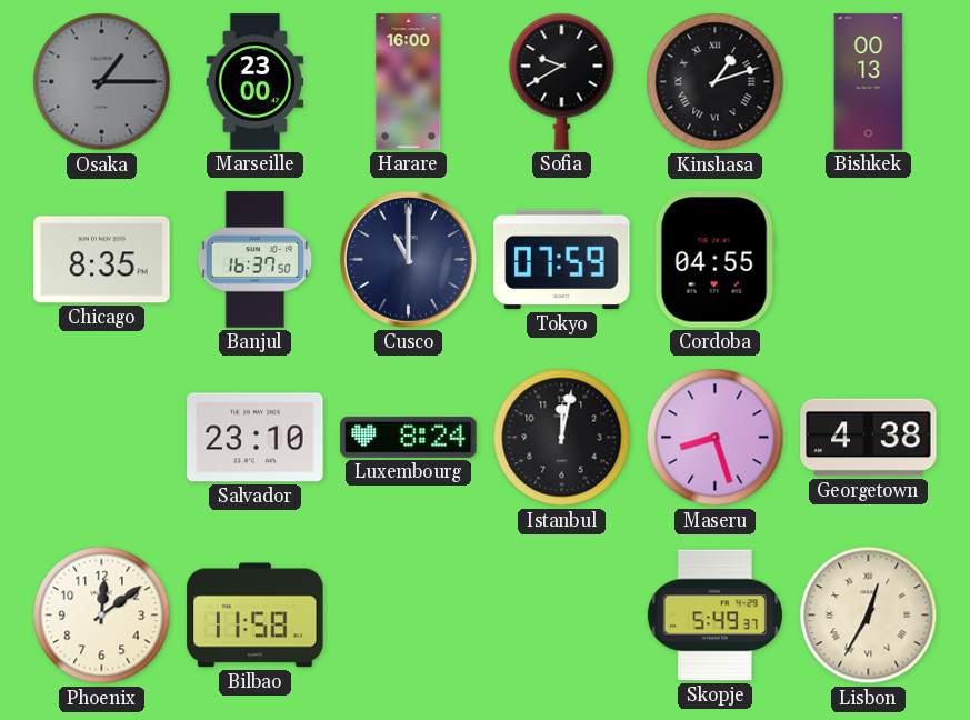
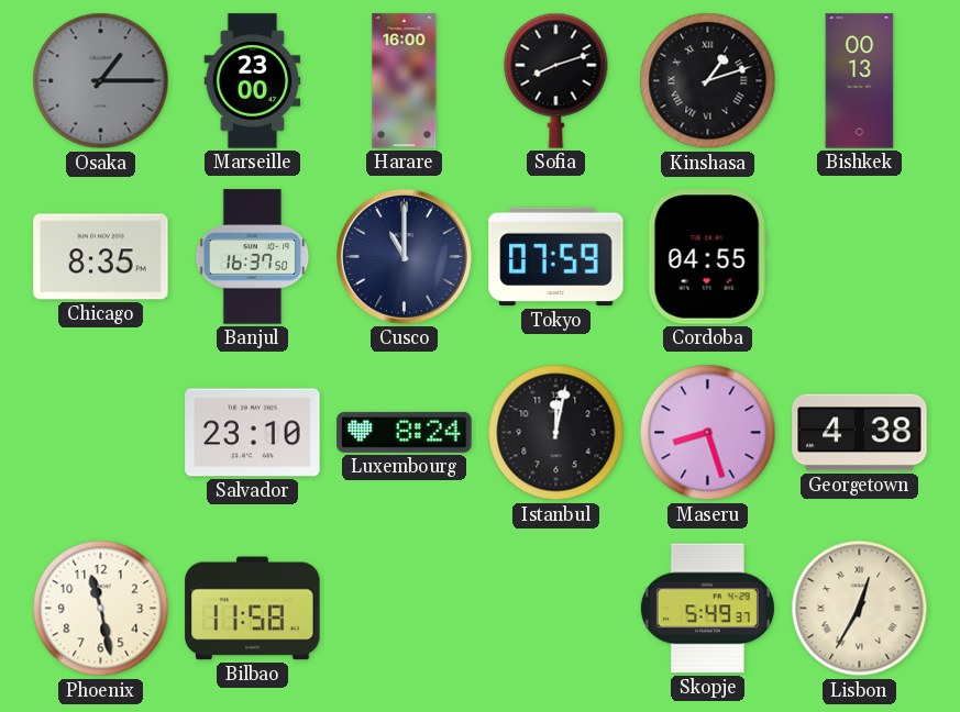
Sofia: 9:40 -> 8:12 (556, 80)
Phoenix: 12:09 -> 11:28 (101, 609)
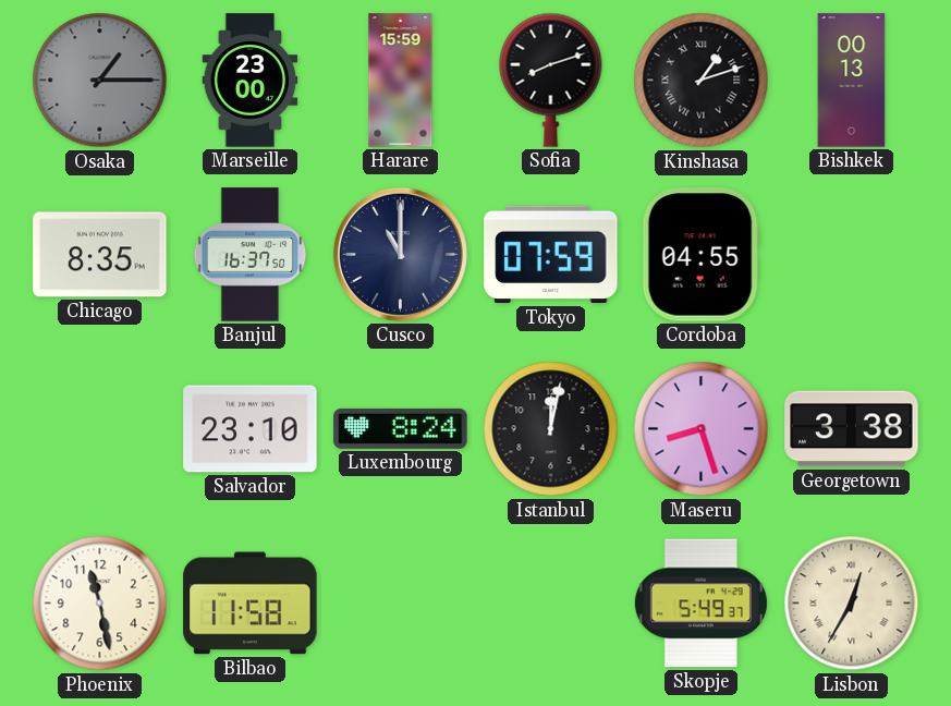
Harare: 16:00 -> 15:59 (401, 81)
Georgetown: 4:38 -> 3:38 (852, 429)
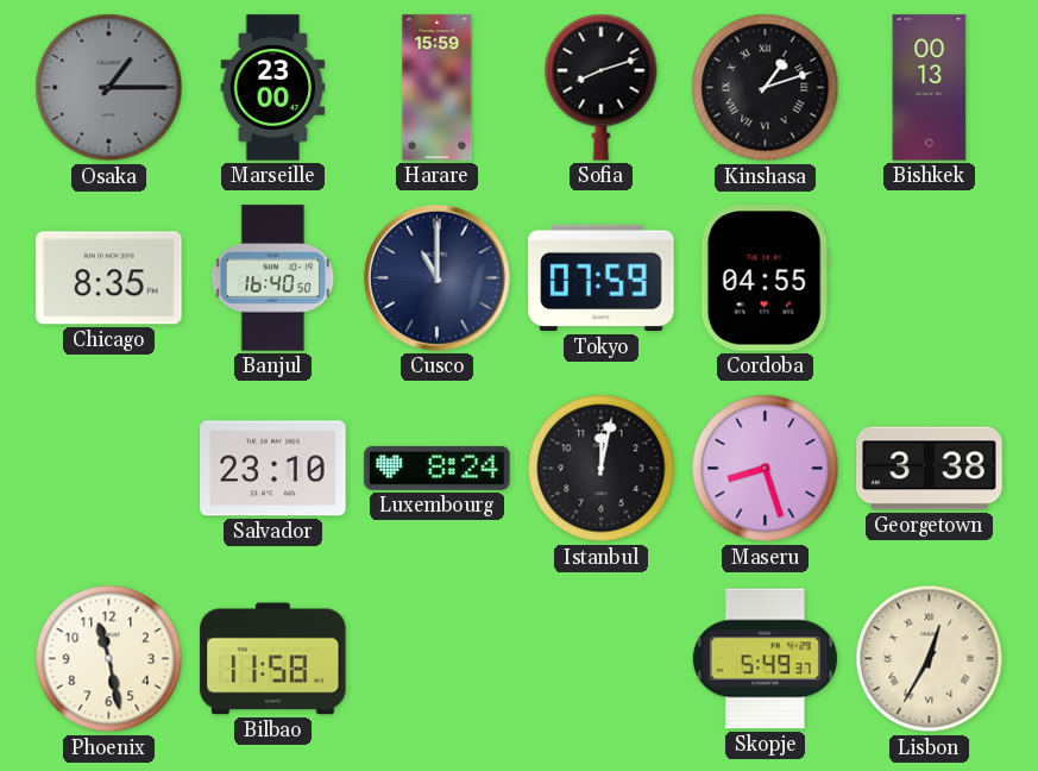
Banjul: 16:37 -> 16:40 (273, 278)
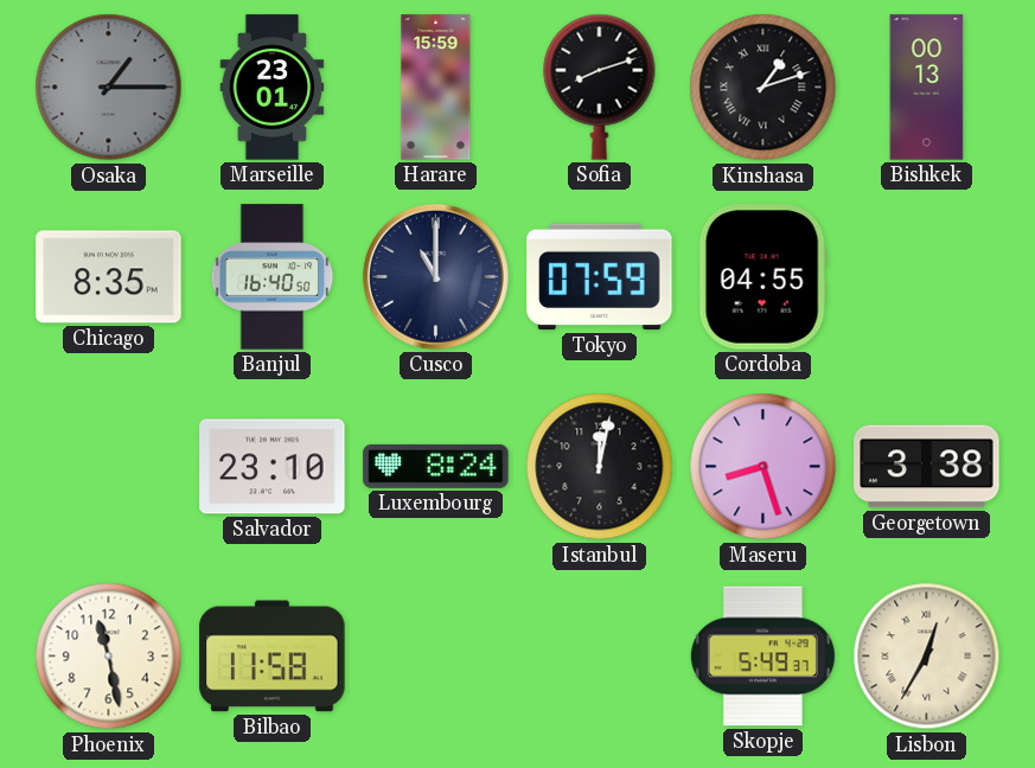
Marseille: 23:00 -> 23:01 (273, 88)
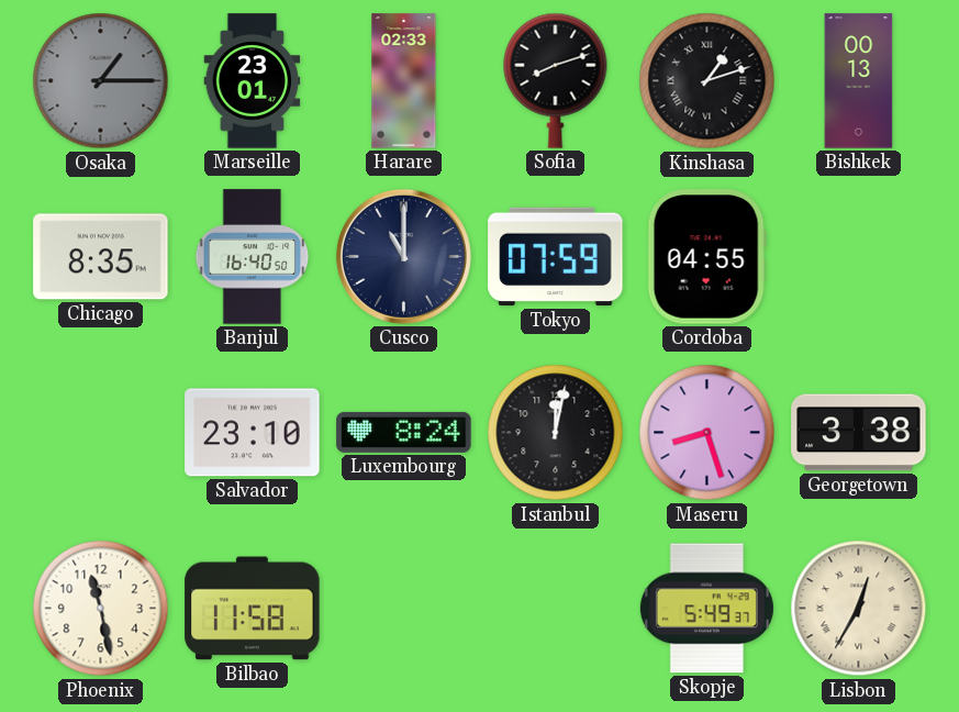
Harare: 15:59 -> 02:33 (404, 81)
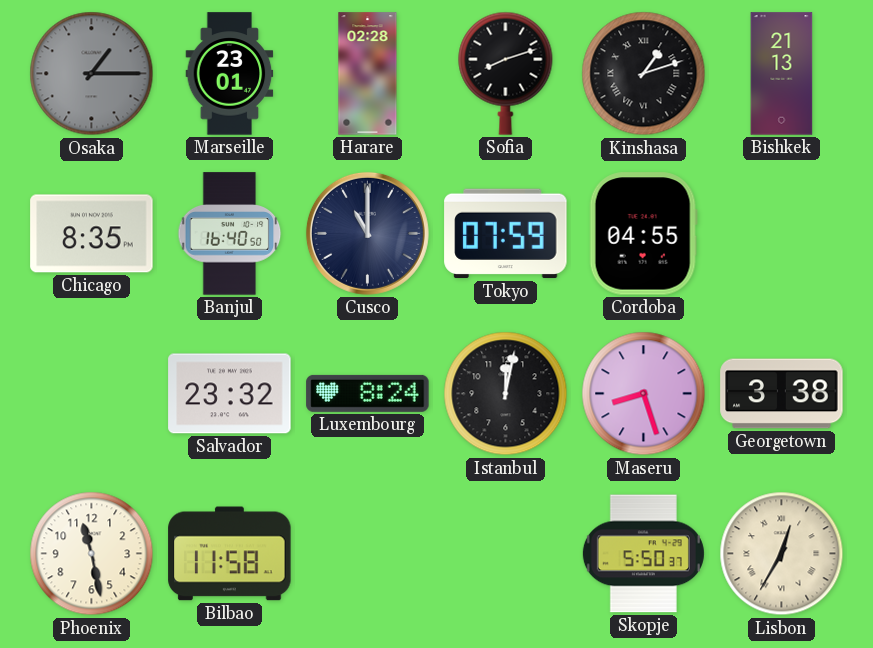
Harare: 02:33 -> 02:28 (368, 74)
Bishkek: 00:13 -> 21:13 (782, 74)
Salvador: 23:10 -> 23:32 (230, 394)
Skopje: 5:49 -> 5:50 (643, 554)
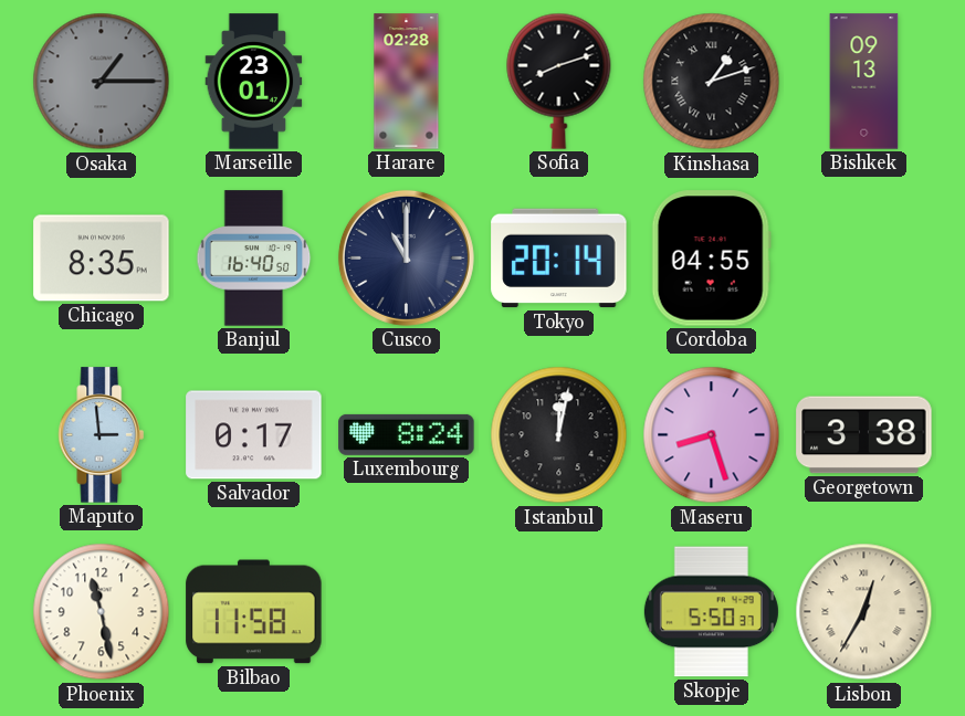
Bishkek: 21:13 -> 09:13 (864, 82)
Tokyo: 07:59 -> 20:14 (559, 259)
Maputo: none -> 2:59 (102, 435)
Salvador: 23:32 -> 0:17 (254, 435)
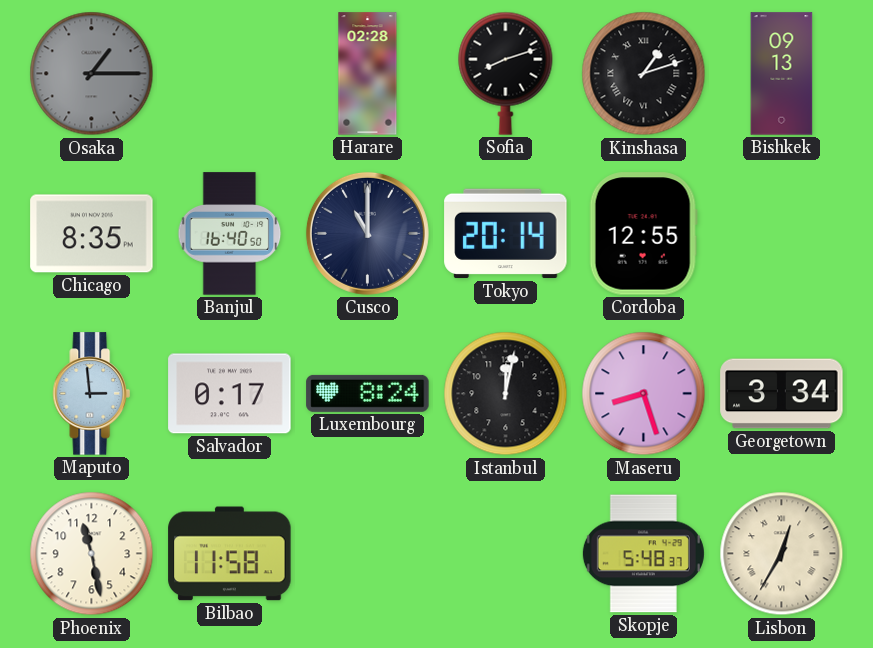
Marseille: 23:01 -> none (254, 82)
Cordoba: 04:55 -> 12:55 (643, 234)
Georgetown: 3:38 -> 3:34 (782, 394)
Skopje: 5:50 -> 5:48 (643, 554)
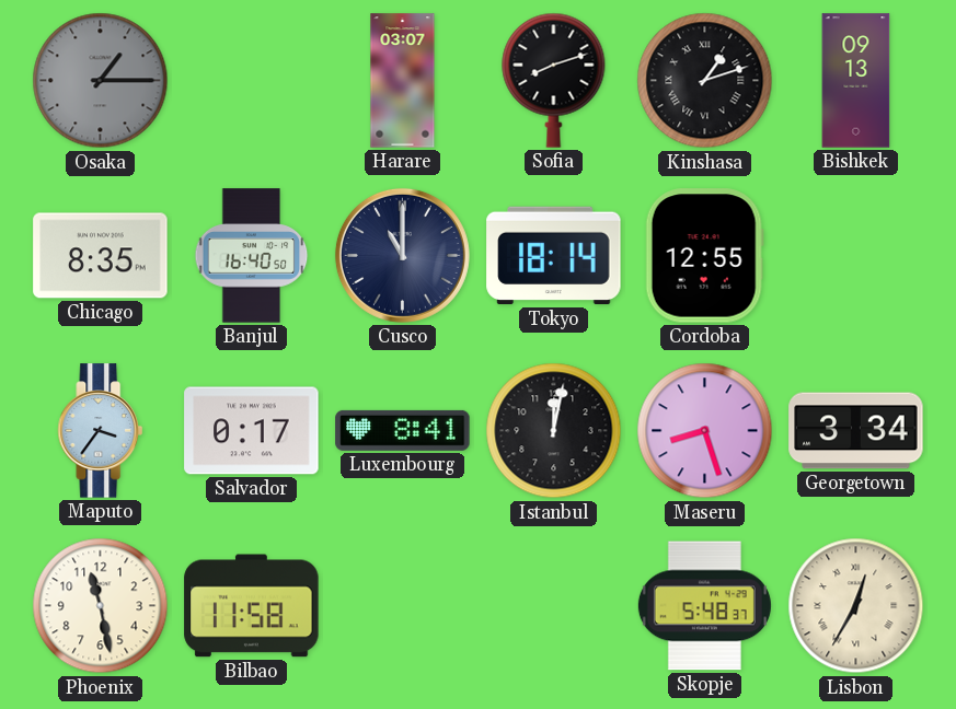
Harare: 02:28 -> 03:07 (403, 81)
Tokyo: 20:14 -> 18:14 (554, 256)
Maputo: 2:59 -> 3:36 (101, 431)
Luxembourg: 8:24 -> 8:41 (403, 430)
